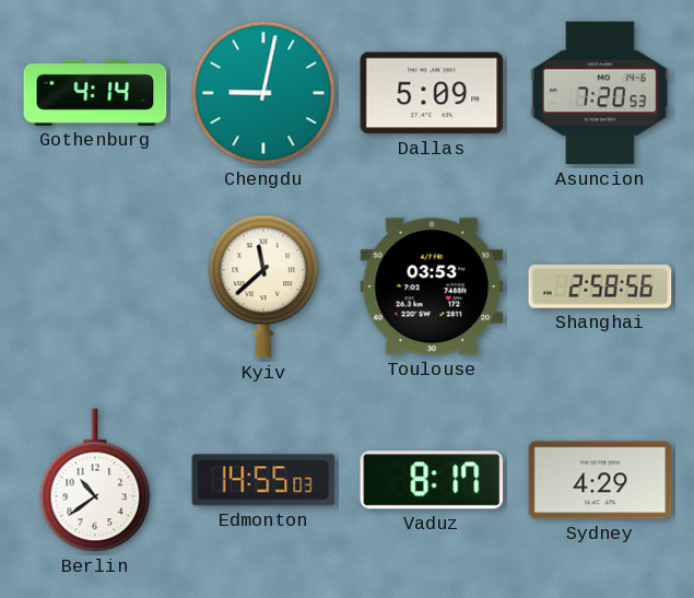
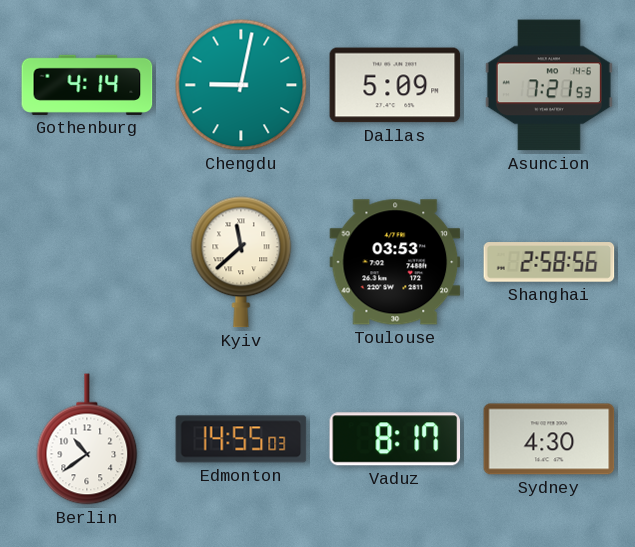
Asuncion: 7:20 -> 7:21 (549, 85)
Sydney: 4:29 -> 4:30 (549, 439)
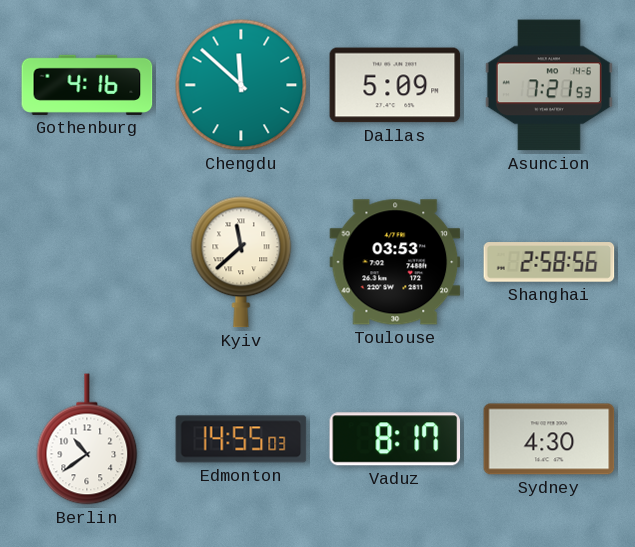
Gothenburg: 4:14 -> 4:16 (87, 85)
Chengdu: 9:02 -> 11:52 (241, 85)
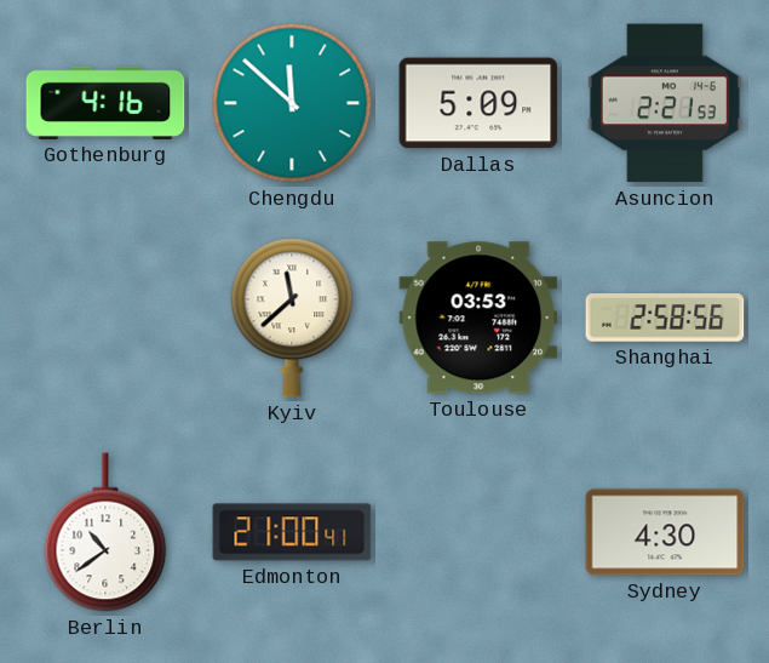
Asuncion: 7:21 -> 2:21 (665, 103)
Edmonton: 14:55 -> 21:00 (292, 532)
Vaduz: 8:17 -> none (395, 439)
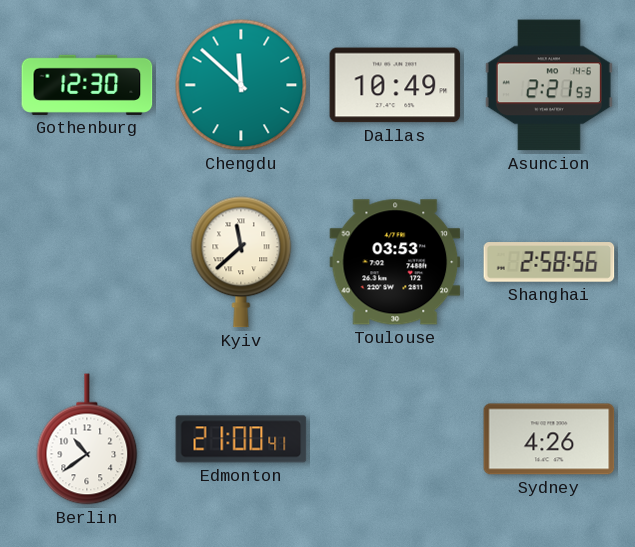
Gothenburg: 4:16 -> 12:30 (87, 85)
Dallas: 5:09 -> 10:49 (395, 85)
Sydney: 4:30 -> 4:26 (549, 439)
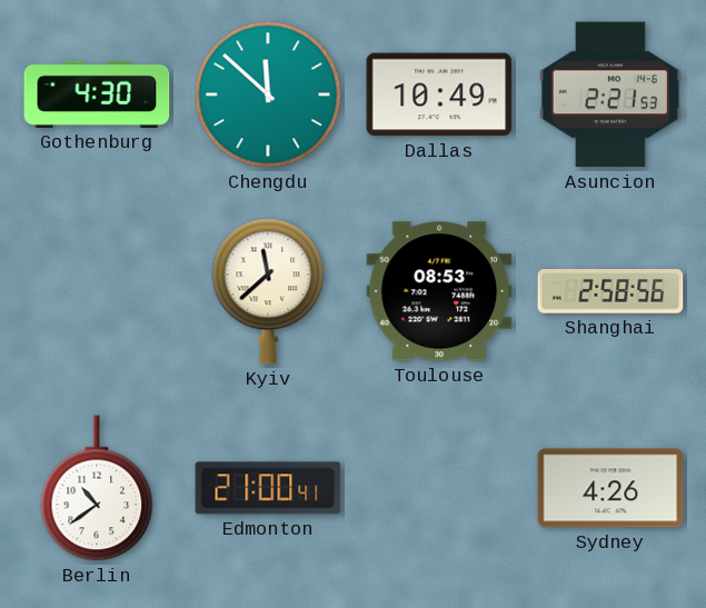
Gothenburg: 12:30 -> 4:30 (97, 94)
Toulouse: 03:53 -> 08:53 (439, 291)
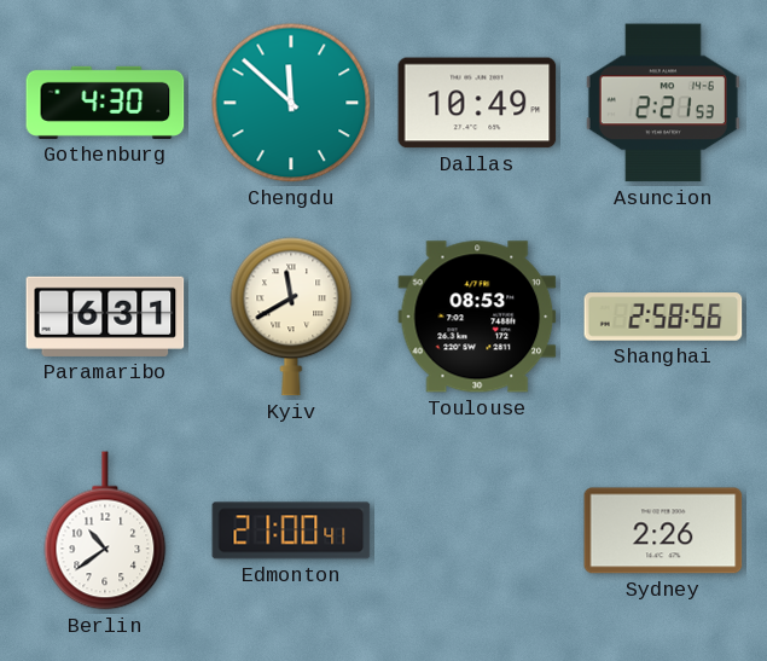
Paramaribo: none -> 6:31 (105, 317)
Kyiv: 11:38 -> 11:40 (291, 317)
Sydney: 4:26 -> 2:26 (663, 530)
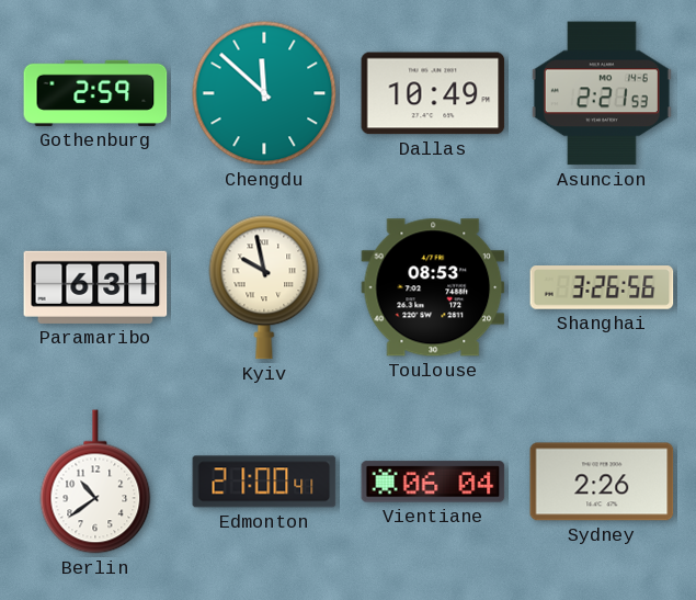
Gothenburg: 4:30 -> 2:59 (95, 93)
Kyiv: 11:40 -> 9:58 (264, 287)
Shanghai: 2:58 -> 3:26 (602, 287)
Vientiane: none -> 06:04 (433, 482)
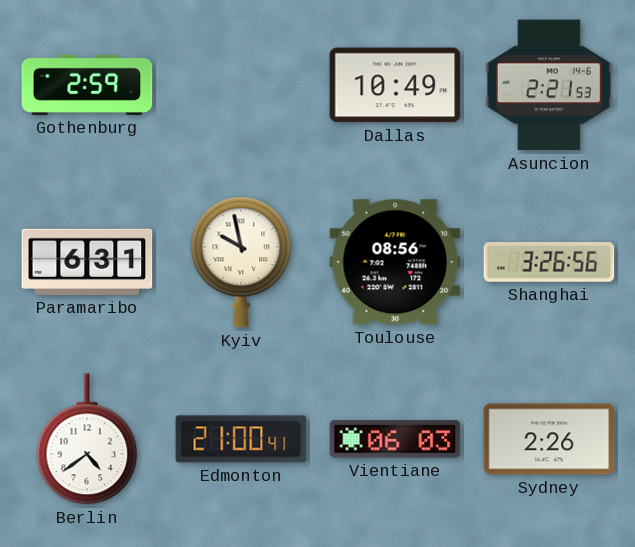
Chengdu: 11:52 -> none (264, 93)
Toulouse: 08:53 -> 08:56 (395, 262)
Berlin: 10:39 -> 4:39 (87, 439)
Vientiane: 06:04 -> 06:03 (395, 439)
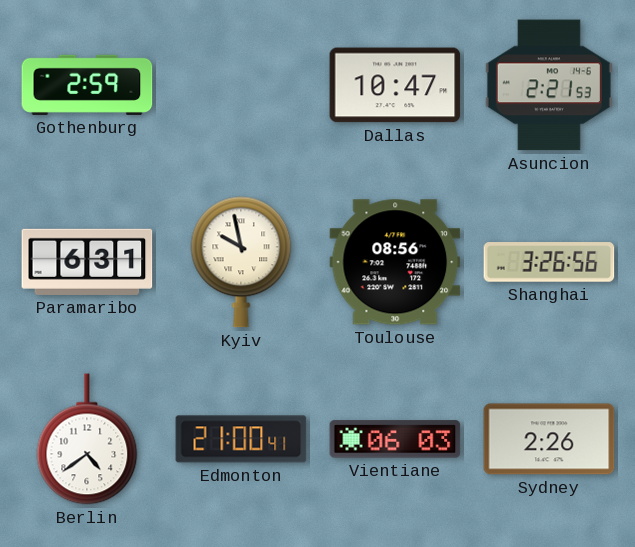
Dallas: 10:49 -> 10:47 (395, 85)
